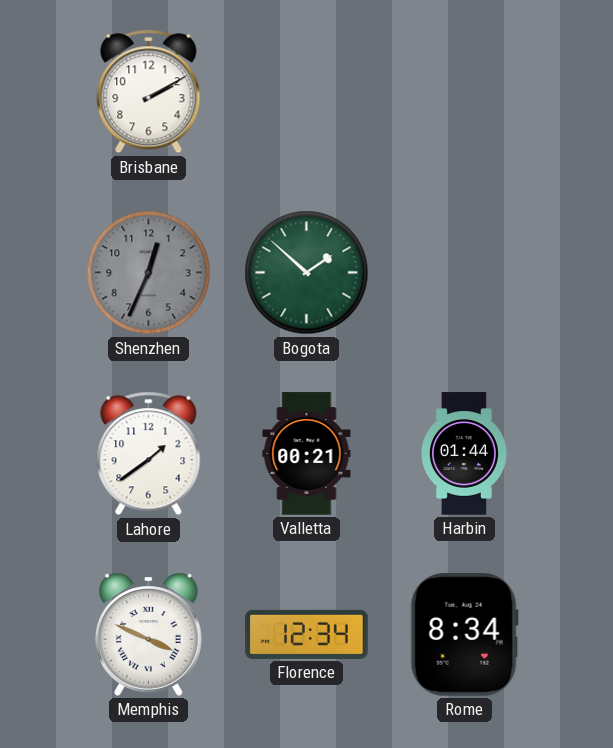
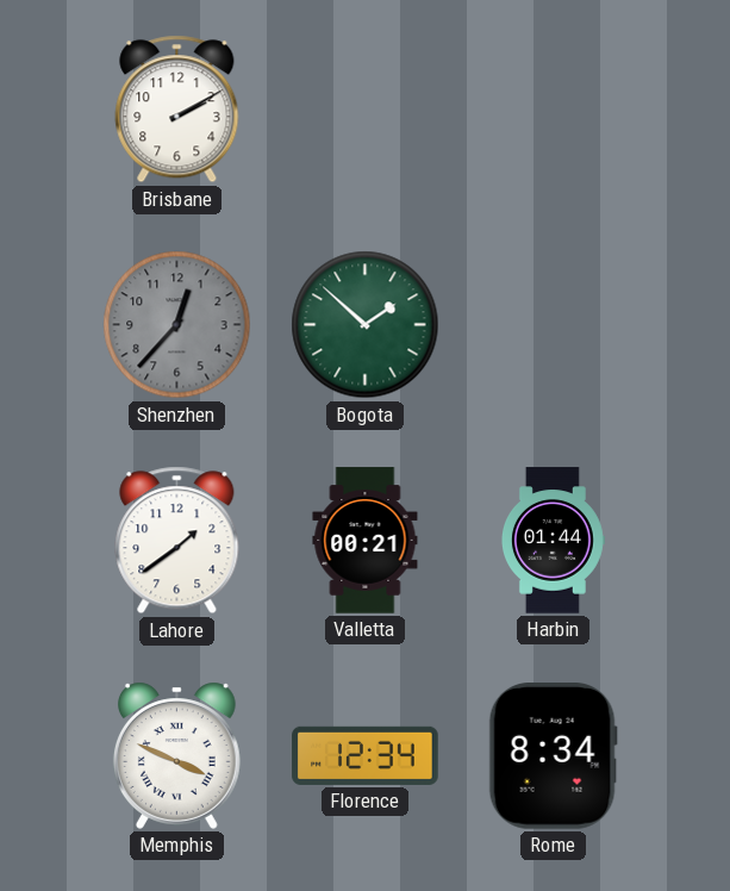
Shenzhen: 12:34 -> 12:37 (177, 325)
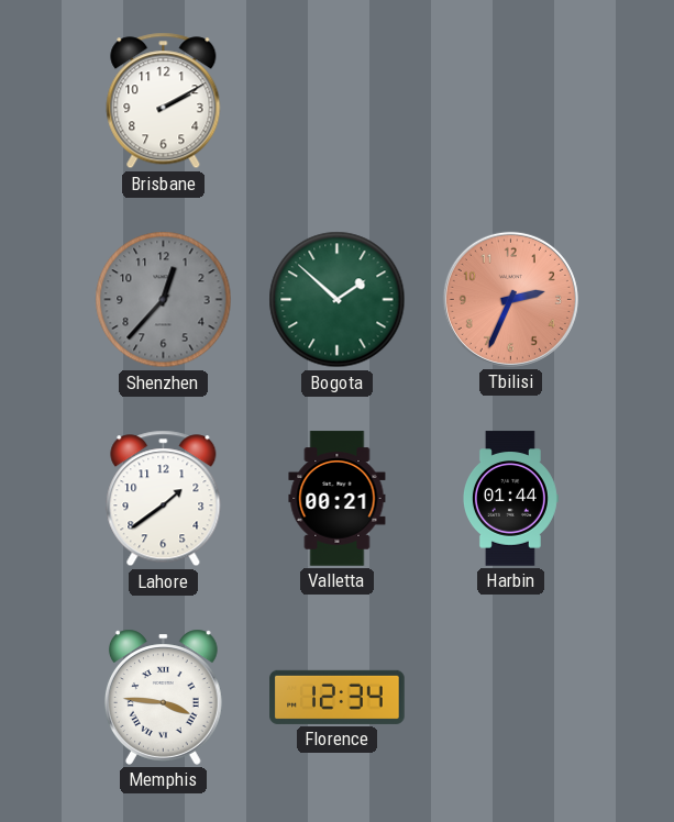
Tbilisi: none -> 2:34 (510, 299)
Memphis: 3:49 -> 3:46 (163, 697)
Rome: 8:34 -> none (553, 756)
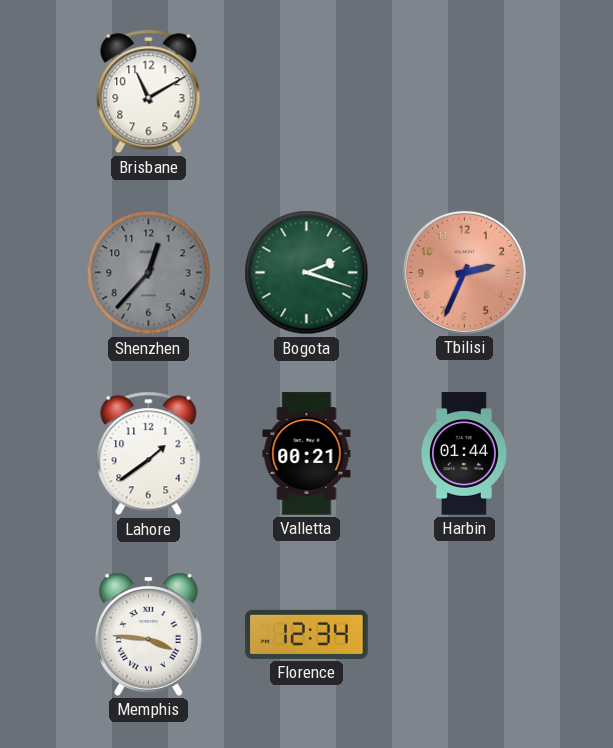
Brisbane: 2:10 -> 11:10 (149, 92)
Bogota: 1:52 -> 2:18 (307, 273)
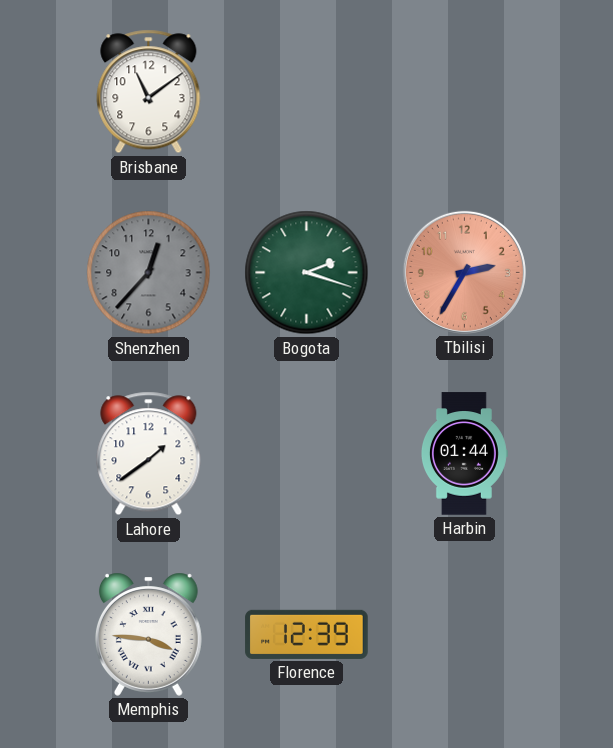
Brisbane: 11:10 -> 11:09 (149, 92)
Tbilisi: 2:34 -> 2:35 (464, 272)
Valletta: 00:21 -> none (307, 454)
Florence: 12:34 -> 12:39 (307, 634)
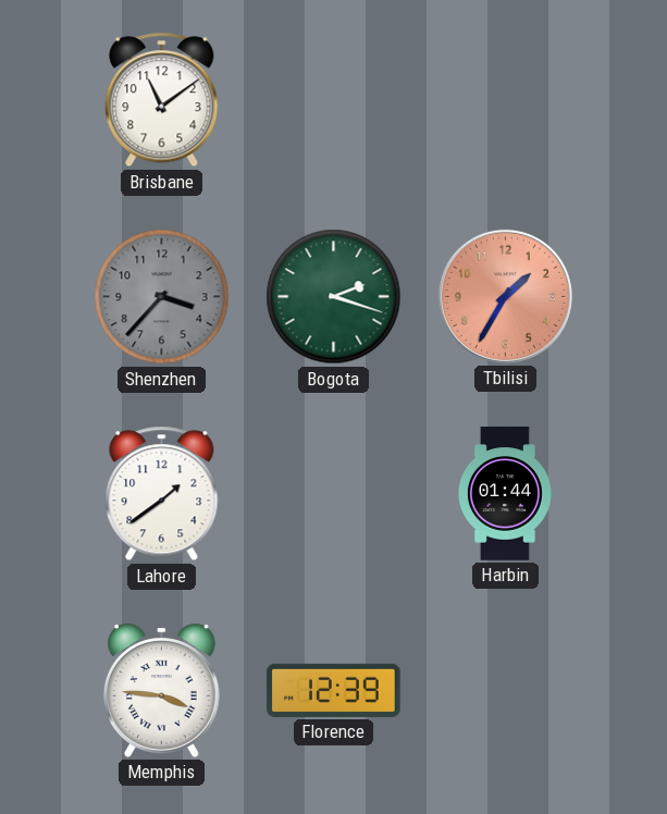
Shenzhen: 12:37 -> 3:37 (162, 297)
Tbilisi: 2:35 -> 1:35 (505, 296)
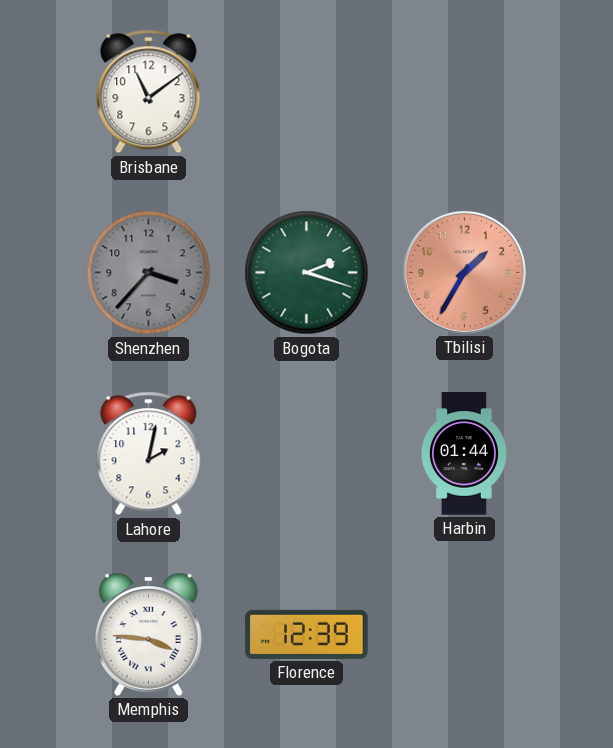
Lahore: 1:39 -> 2:02 (149, 454)
